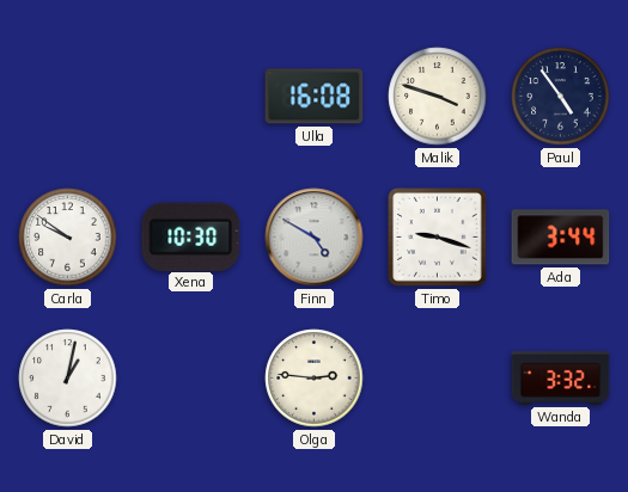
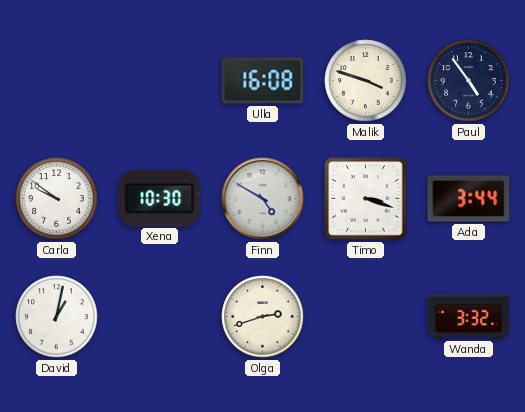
Timo: 9:18 -> 3:18 (366, 199)
Olga: 2:46 -> 2:42 (263, 317)
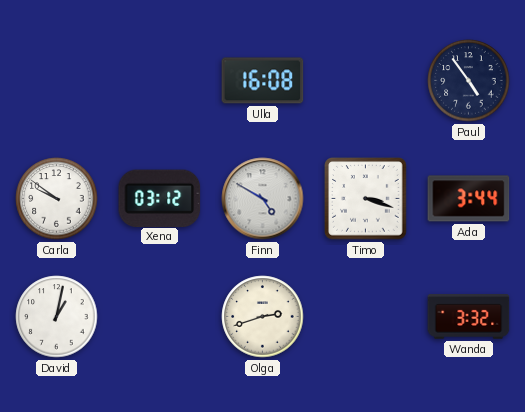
Malik: 3:48 -> none (366, 81)
Xena: 10:30 -> 03:12 (160, 198)
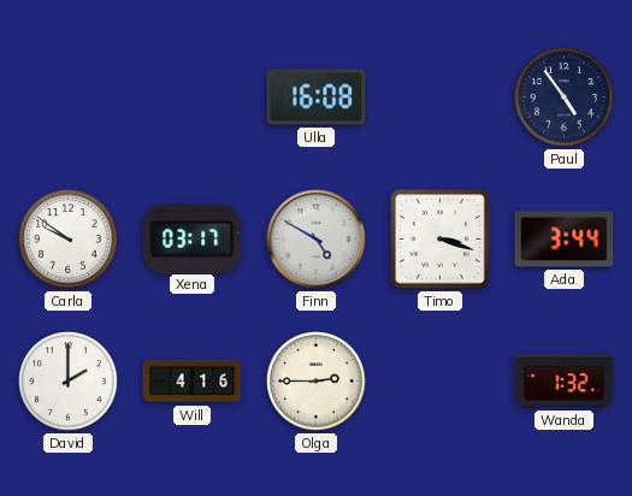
Xena: 03:12 -> 03:17 (193, 238)
David: 1:02 -> 2:00 (69, 382)
Will: none -> 4:16 (193, 382)
Olga: 2:42 -> 2:45 (317, 382)
Wanda: 3:32 -> 1:32 (565, 382)
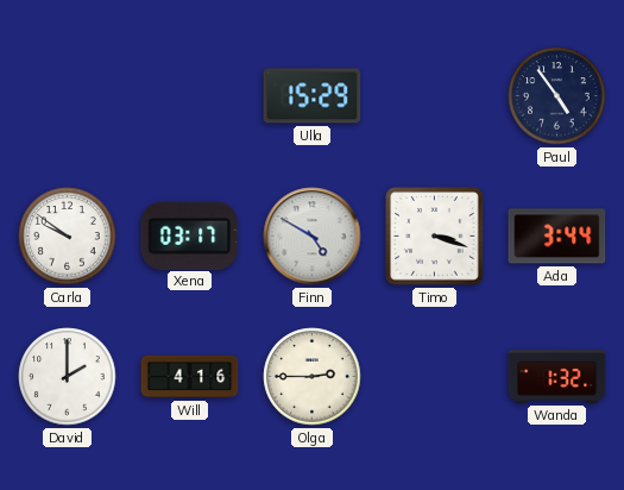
Ulla: 16:08 -> 15:29 (313, 96)
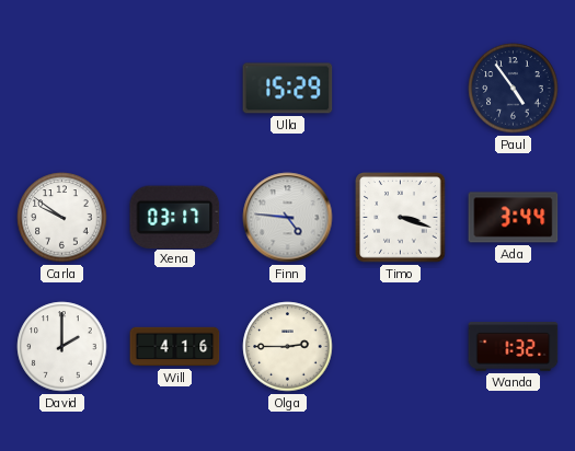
Finn: 4:50 -> 4:46 (288, 218)
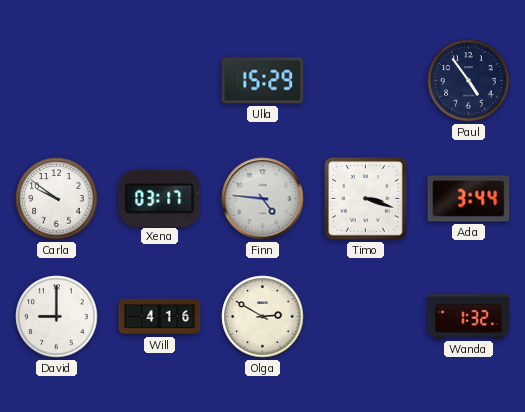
David: 2:00 -> 9:00 (57, 317)
Olga: 2:45 -> 2:50 (263, 317)
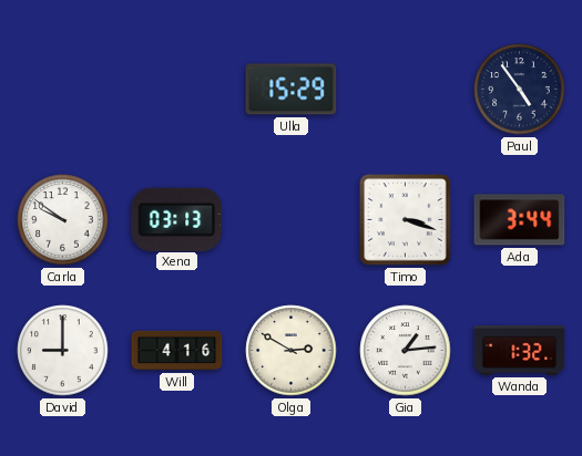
Xena: 03:17 -> 03:13 (177, 219)
Finn: 4:46 -> none (263, 199)
Gia: none -> 1:14 (406, 351)
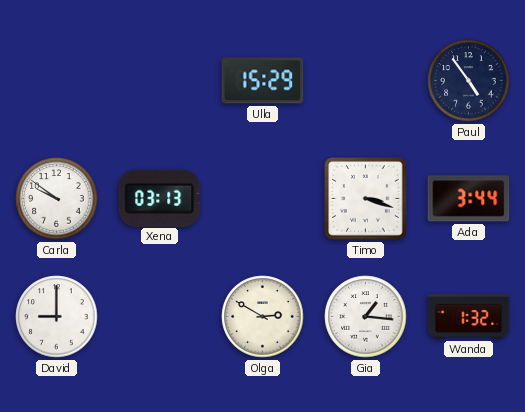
Will: 4:16 -> none (177, 351)
Gia: 1:14 -> 1:16 (366, 317)
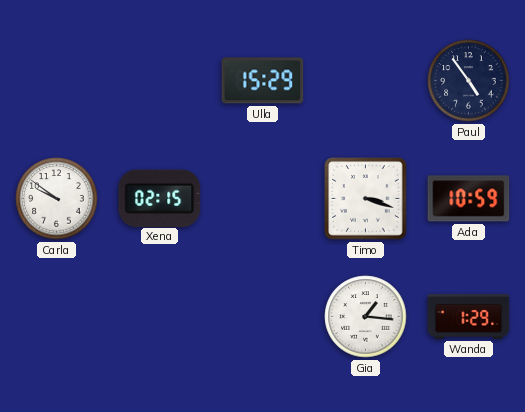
Xena: 03:13 -> 02:15 (160, 198)
Ada: 3:44 -> 10:59 (469, 199)
David: 9:00 -> none (57, 317)
Olga: 2:50 -> none (263, 317)
Wanda: 1:32 -> 1:29 (469, 317)
